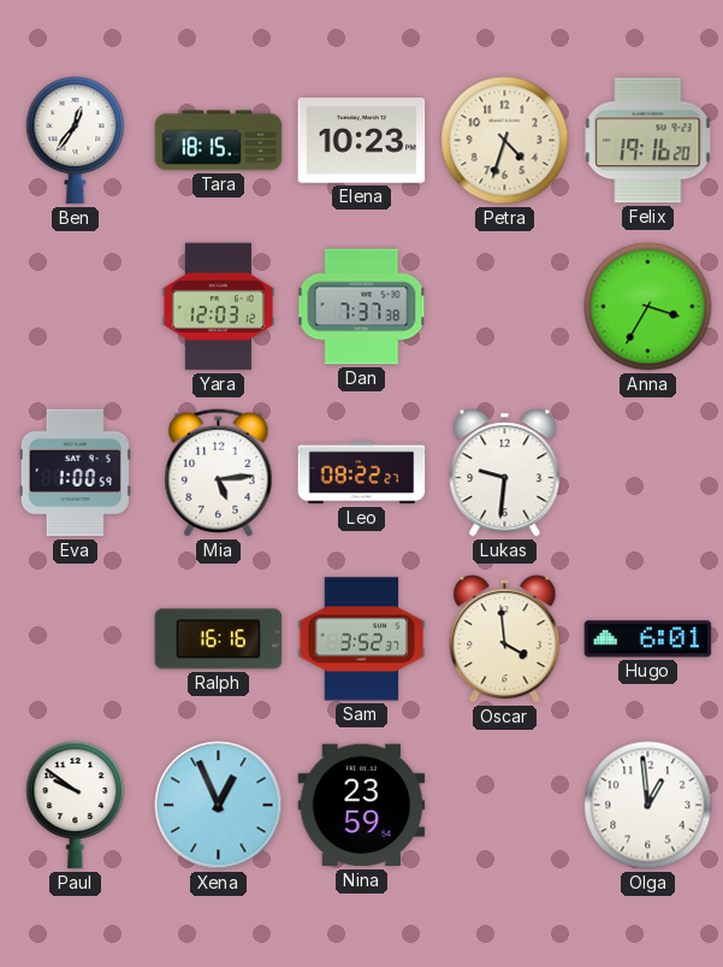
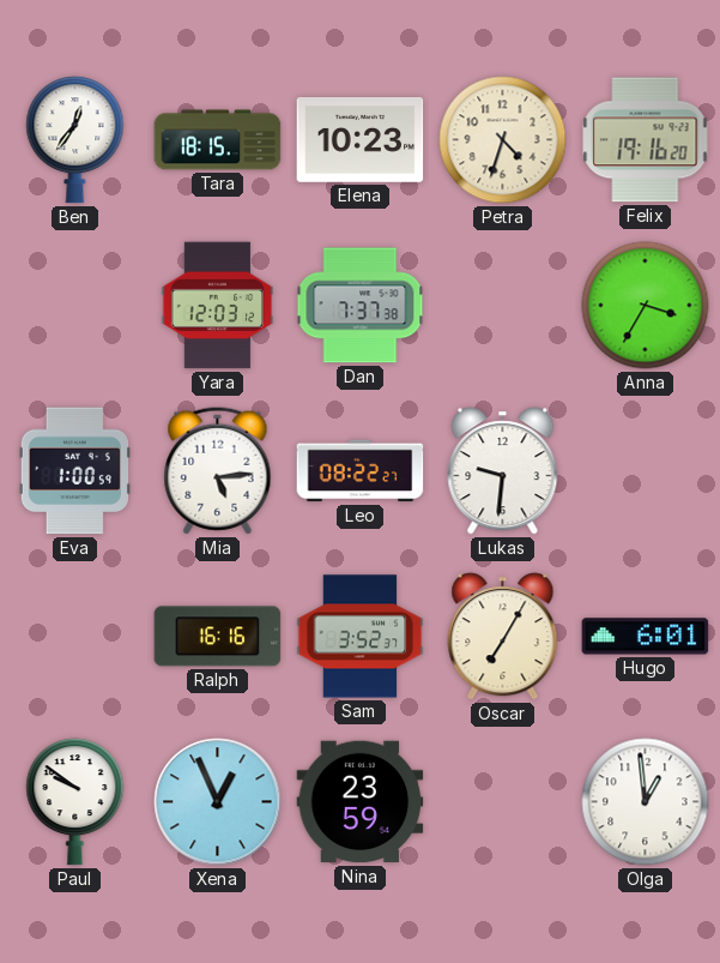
Oscar: 3:59 -> 7:05 (503, 637)
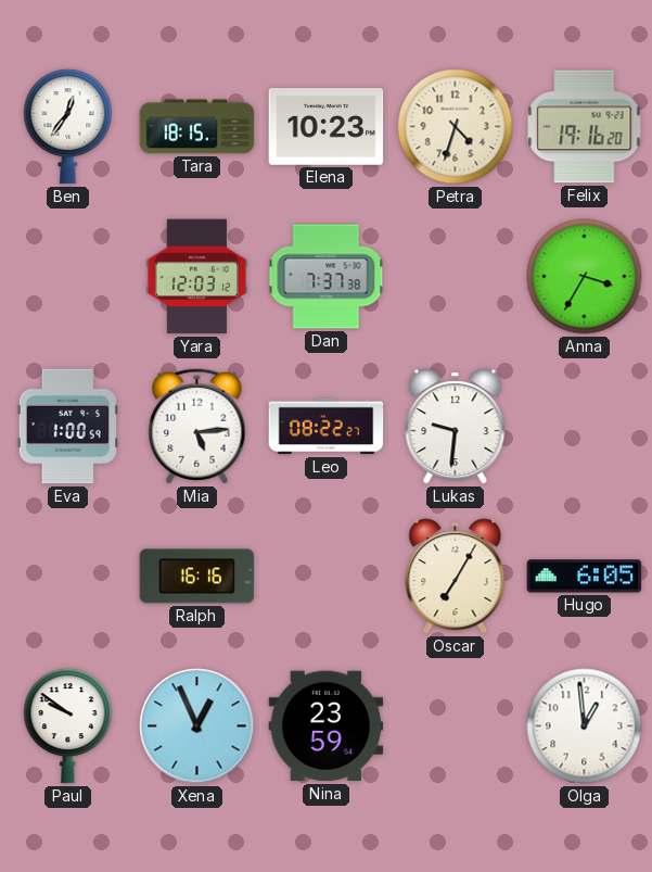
Sam: 3:52 -> none (361, 637)
Hugo: 6:01 -> 6:05 (585, 577)
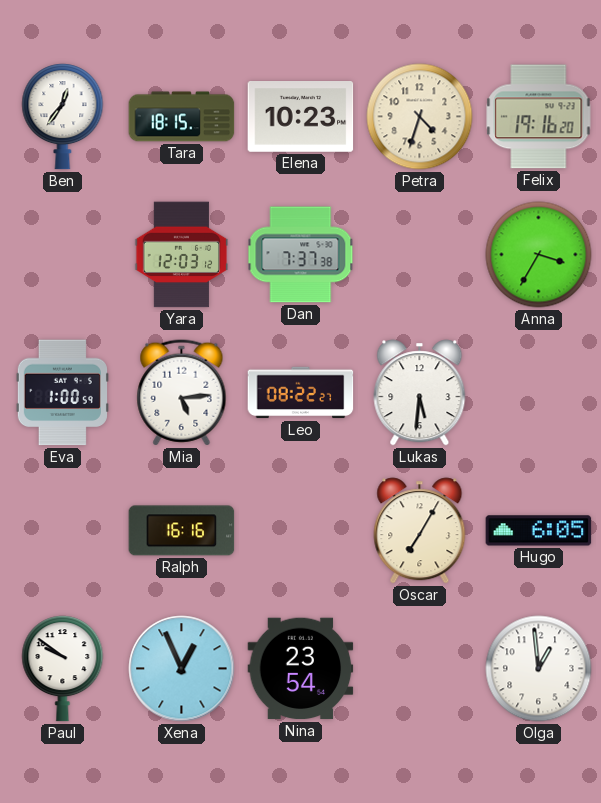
Lukas: 9:31 -> 5:31 (420, 393)
Nina: 23:59 -> 23:54 (301, 669)
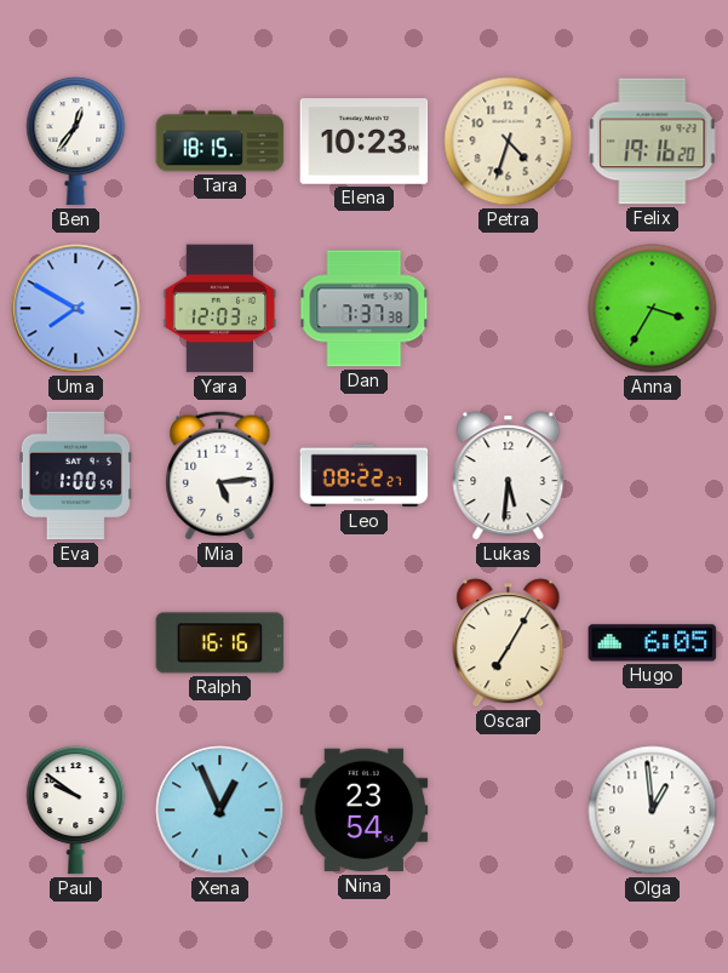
Uma: none -> 7:50 (76, 309)
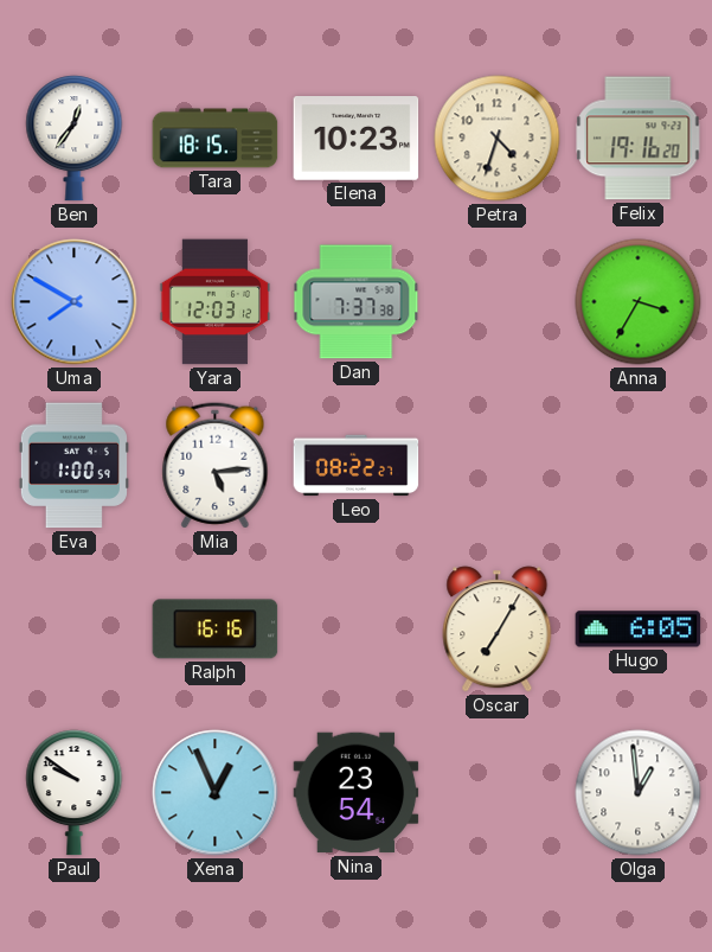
Lukas: 5:31 -> none (509, 476)
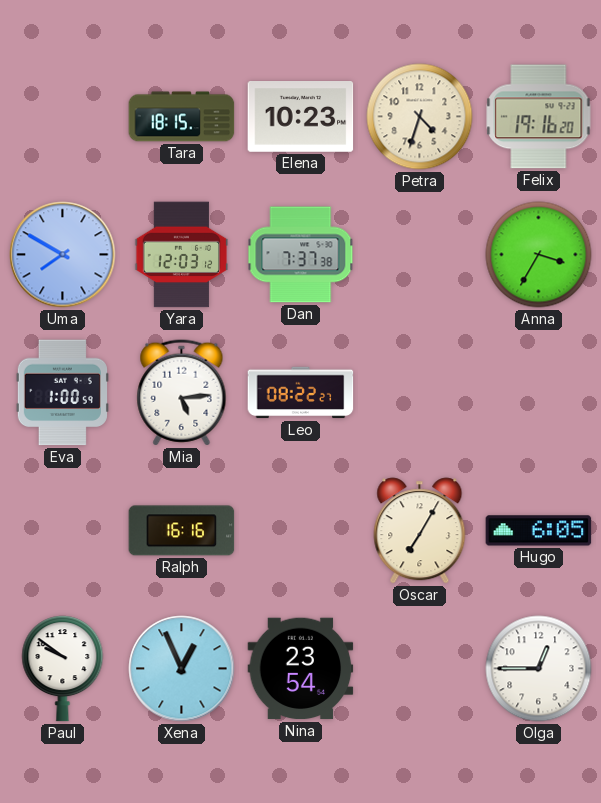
Ben: 12:36 -> none (75, 139)
Olga: 12:59 -> 12:45 (539, 669)
